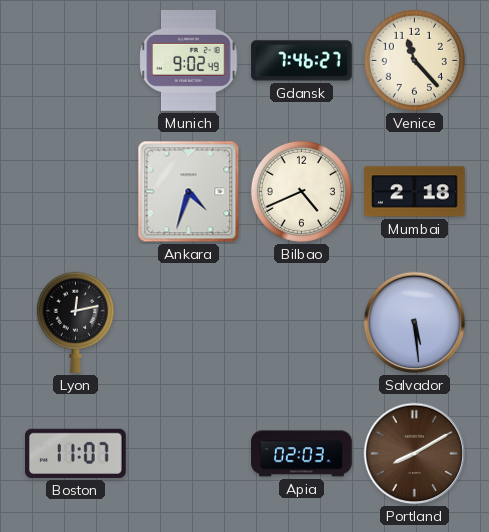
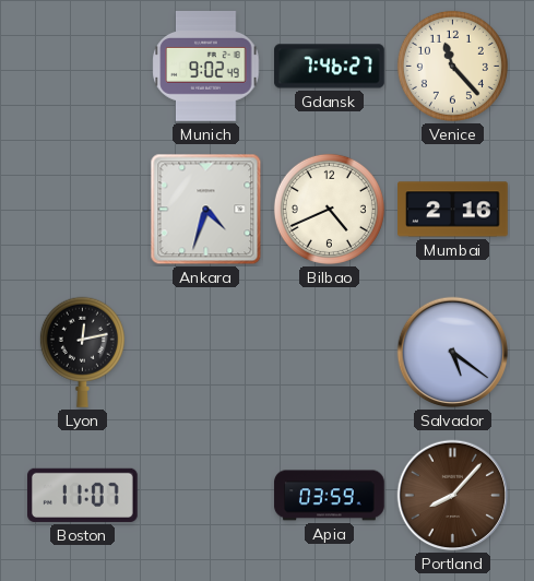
Mumbai: 2:18 -> 2:16 (453, 210)
Salvador: 5:29 -> 5:21 (453, 353)
Apia: 02:03 -> 03:59 (330, 496)
Portland: 8:10 -> 8:07 (453, 496)
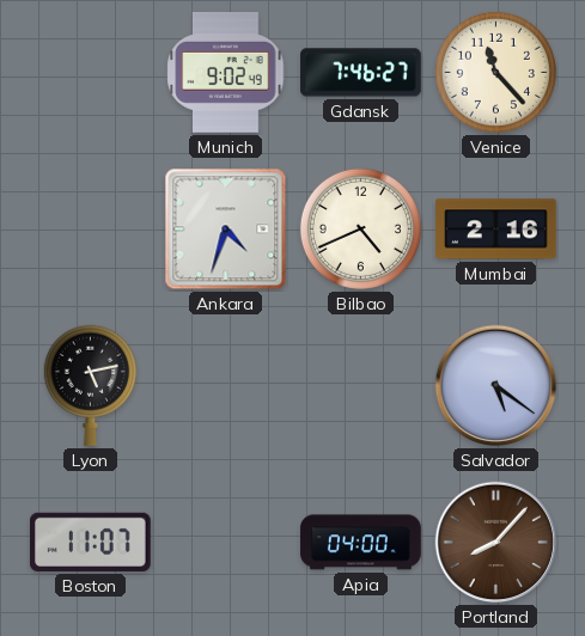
Lyon: 12:13 -> 5:13 (90, 385)
Apia: 03:59 -> 04:00 (361, 543)
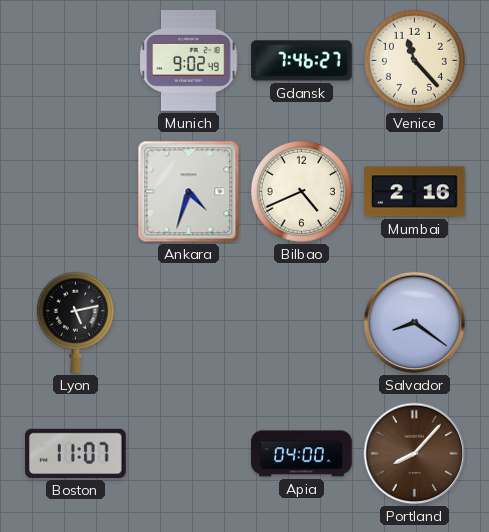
Salvador: 5:21 -> 8:21 (415, 323)
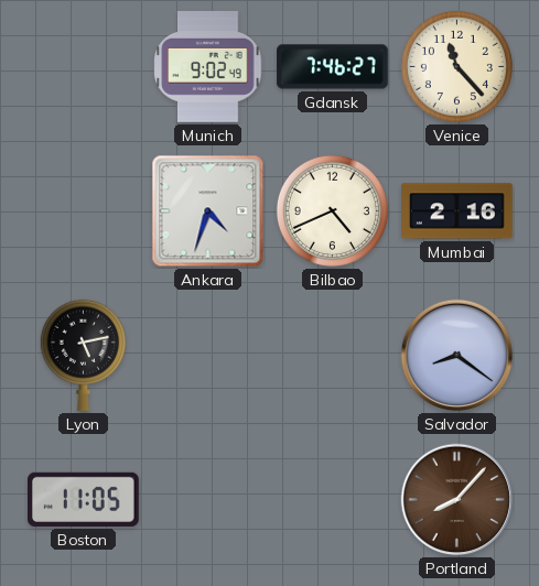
Boston: 11:07 -> 11:05 (84, 499)
Apia: 04:00 -> none (302, 454)
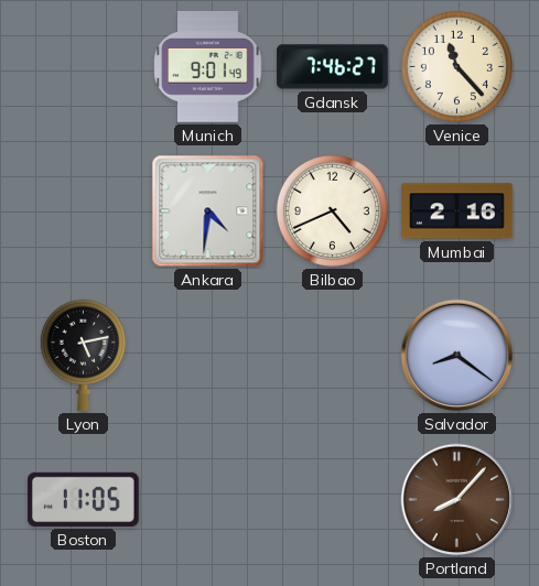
Munich: 9:02 -> 9:01 (208, 67)
Ankara: 4:33 -> 4:31 (208, 211)
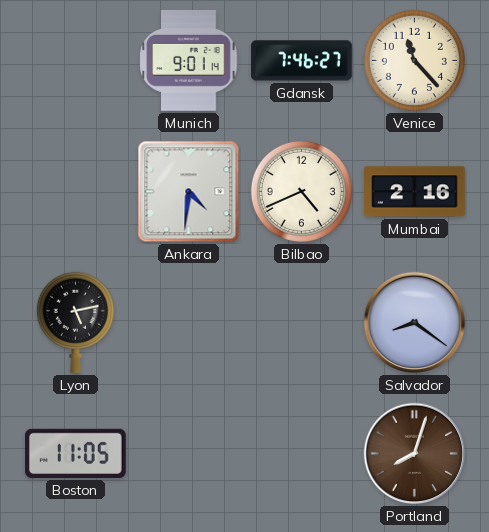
Munich: 9:01:49 -> 9:01:14 (189, 61)
Portland: 8:07 -> 8:03 (415, 454)
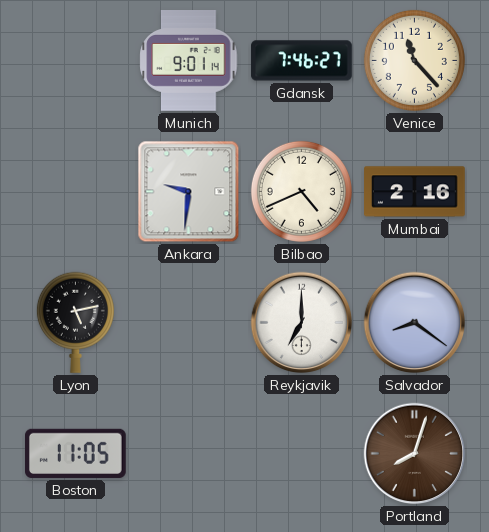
Ankara: 4:31 -> 9:31 (189, 192)
Reykjavik: none -> 7:00 (302, 323)
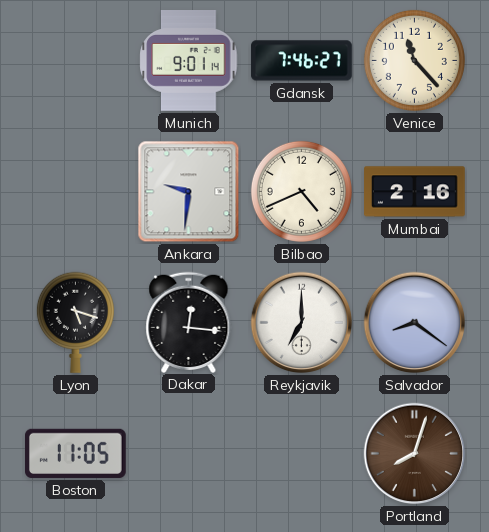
Lyon: 5:13 -> 5:18 (75, 322)
Dakar: none -> 12:16 (189, 322)
